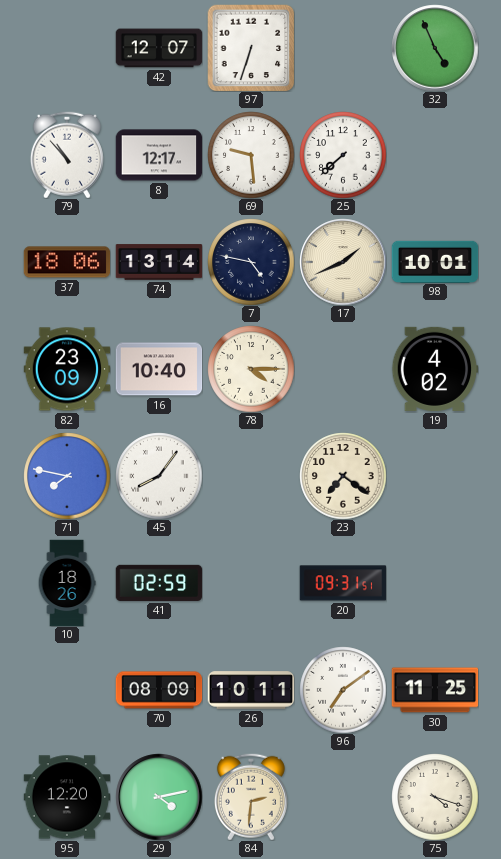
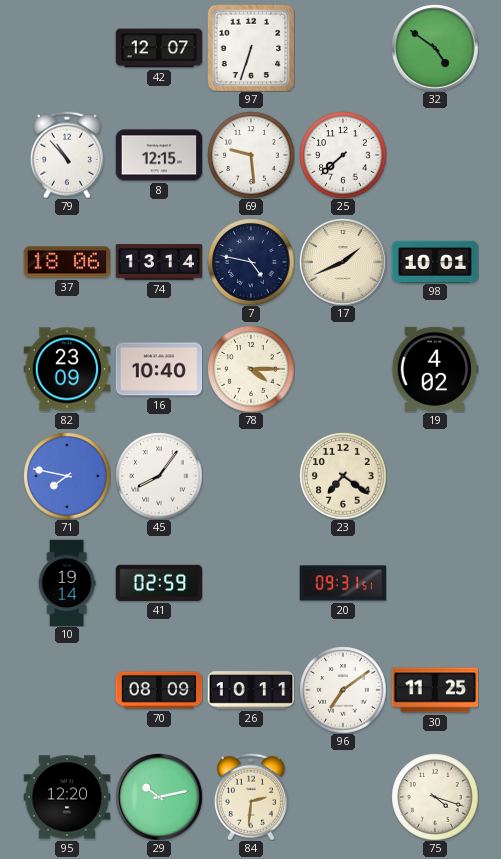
32: 4:56 -> 4:51 (435, 48)
8: 12:17 -> 12:15 (159, 155)
10: 18:26 -> 19:14 (67, 583)
29: 4:13 -> 10:13 (159, 797)
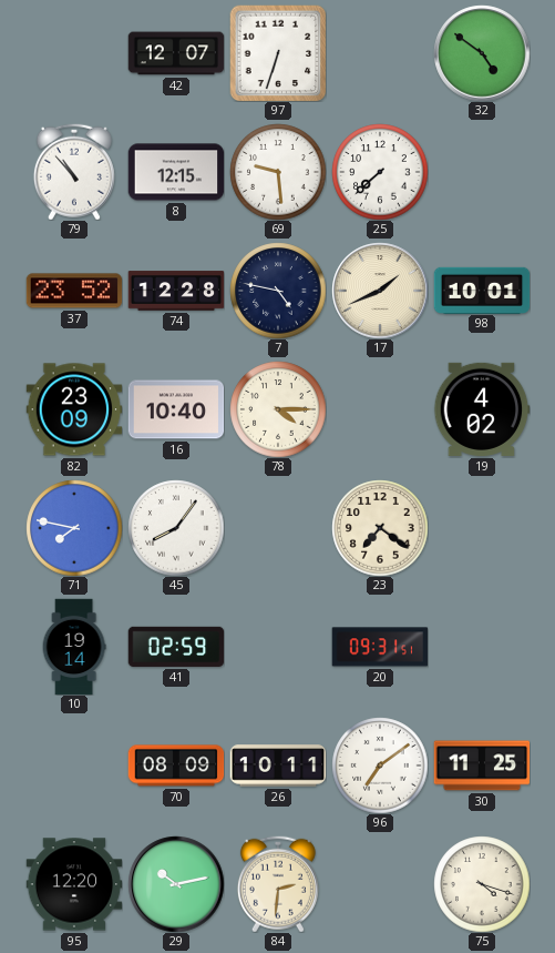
37: 18:06 -> 23:52 (74, 291)
74: 13:14 -> 12:28 (176, 291)
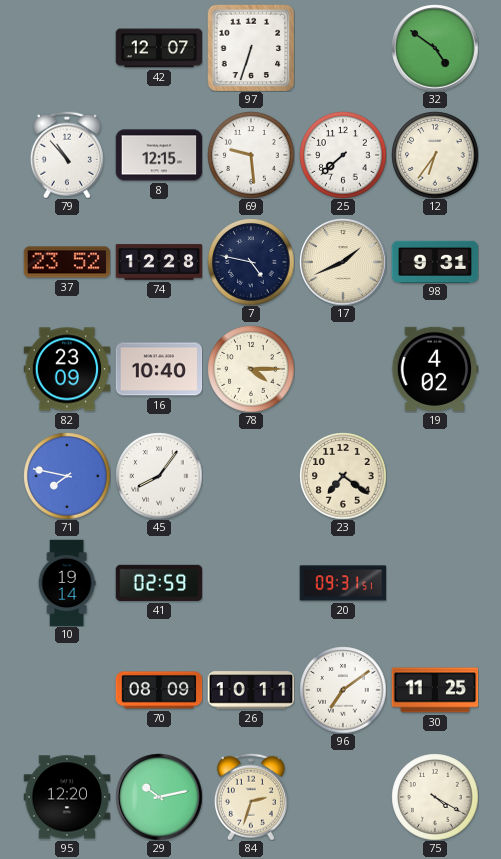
12: none -> 6:36 (435, 155)
98: 10:01 -> 9:31 (435, 261)
84: 2:31 -> 2:33 (251, 797)
75: 4:18 -> 4:20 (435, 797)
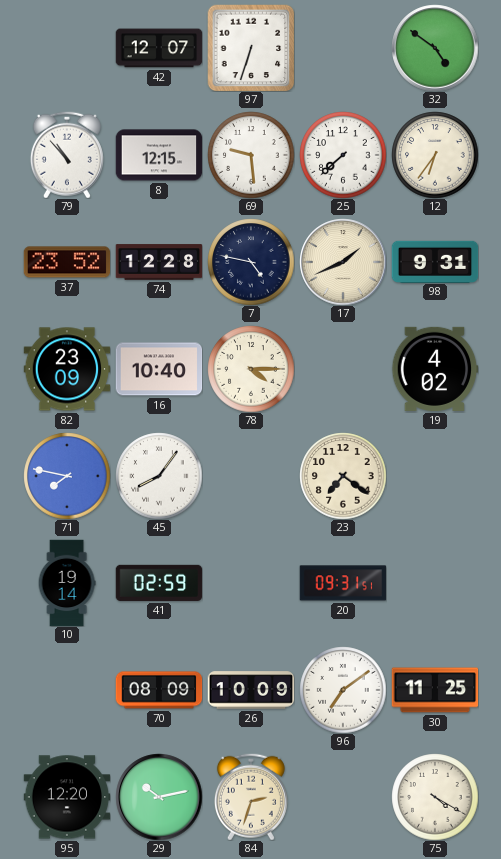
26: 10:11 -> 10:09 (251, 690)
